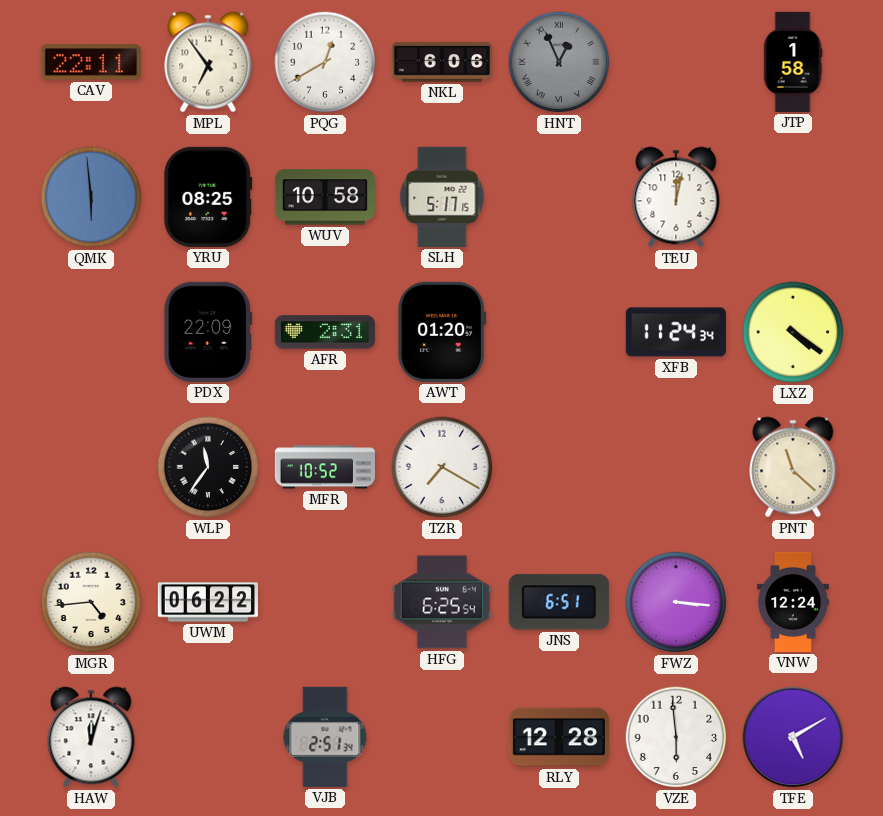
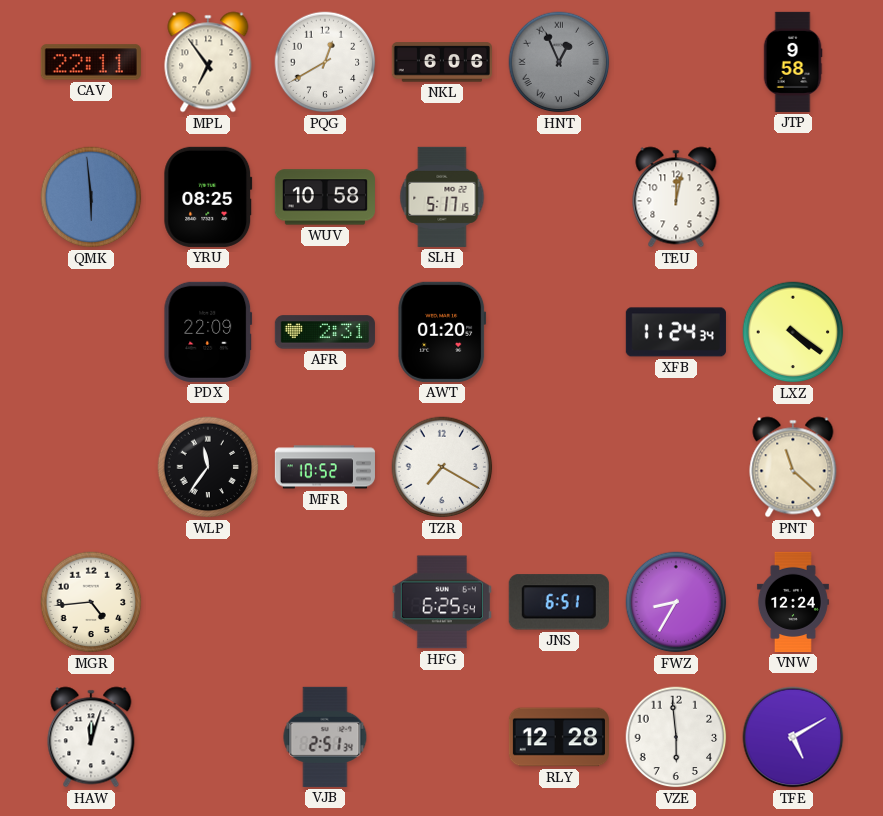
JTP: 1:58 -> 9:58 (793, 62)
UWM: 06:22 -> none (208, 602)
FWZ: 3:16 -> 8:35 (676, 602)
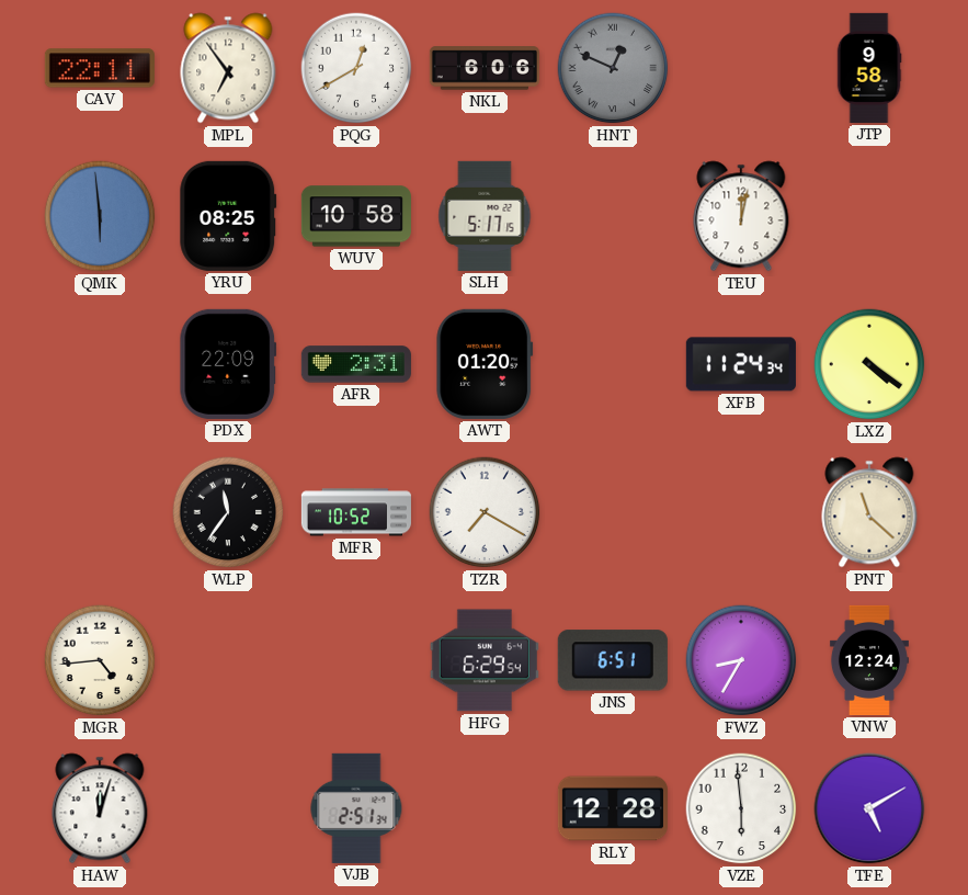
HNT: 12:56 -> 12:49 (613, 68)
HFG: 6:25 -> 6:29 (485, 660)
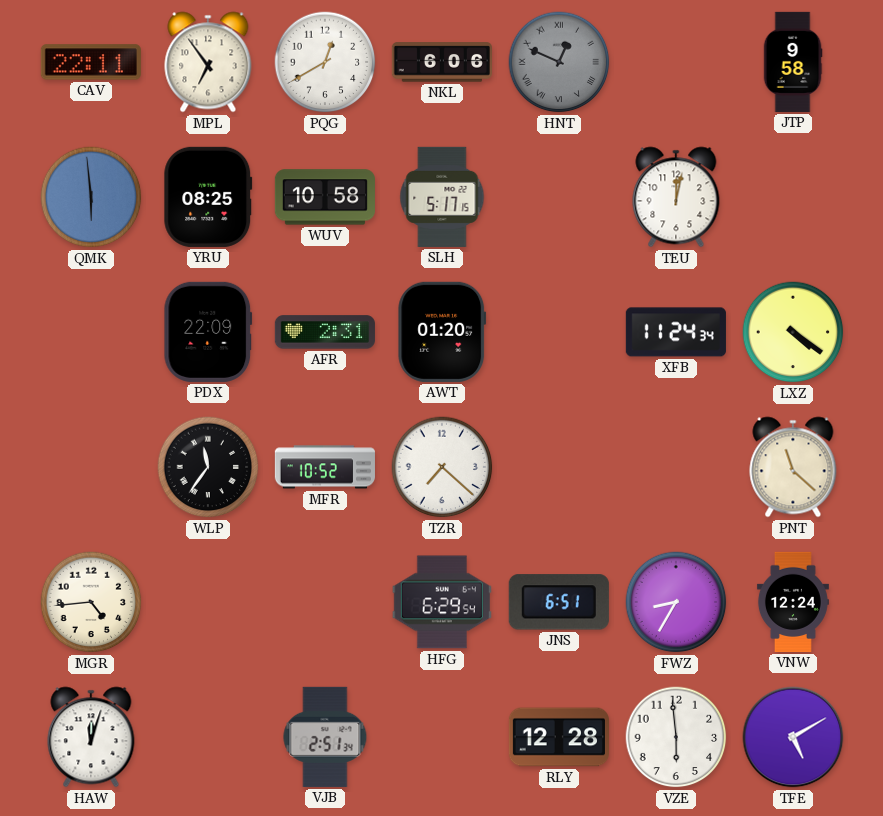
TZR: 7:20 -> 7:22 (442, 467)
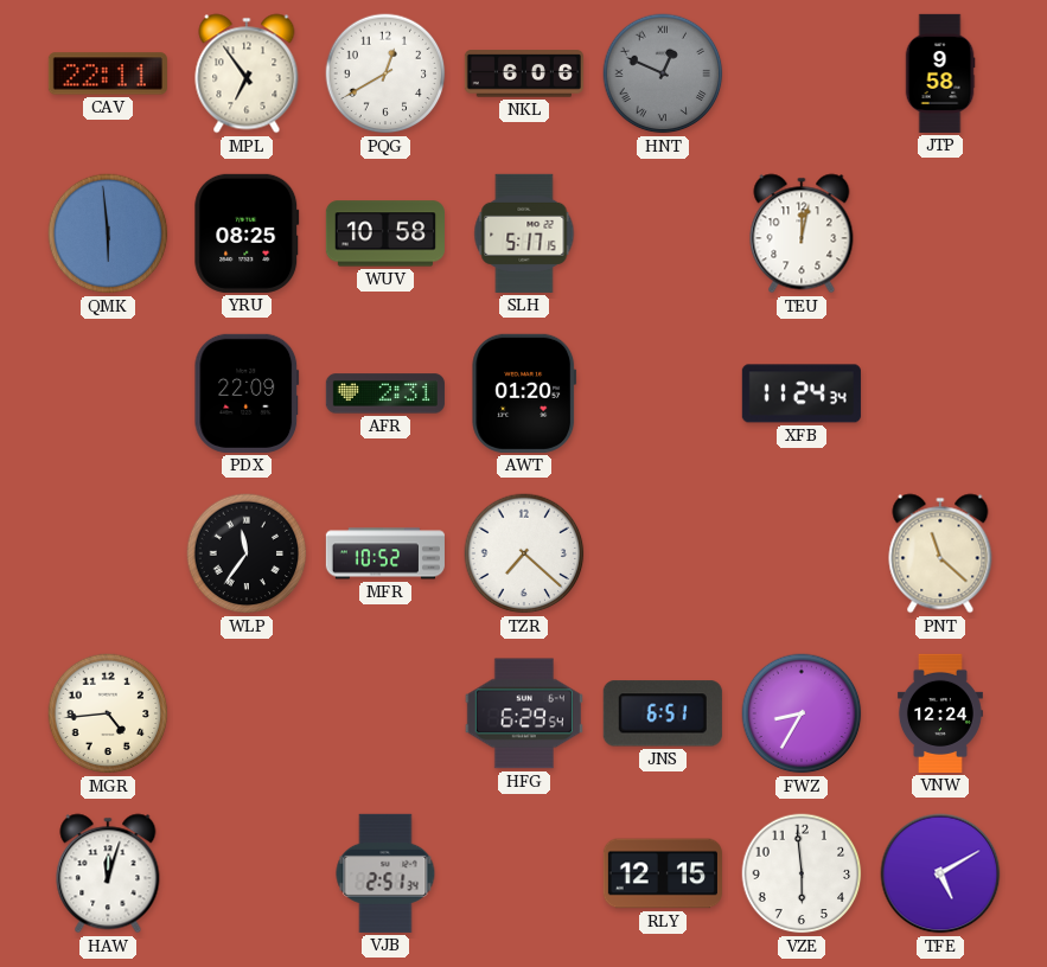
LXZ: 4:21 -> none (793, 332)
RLY: 12:28 -> 12:15 (663, 873)
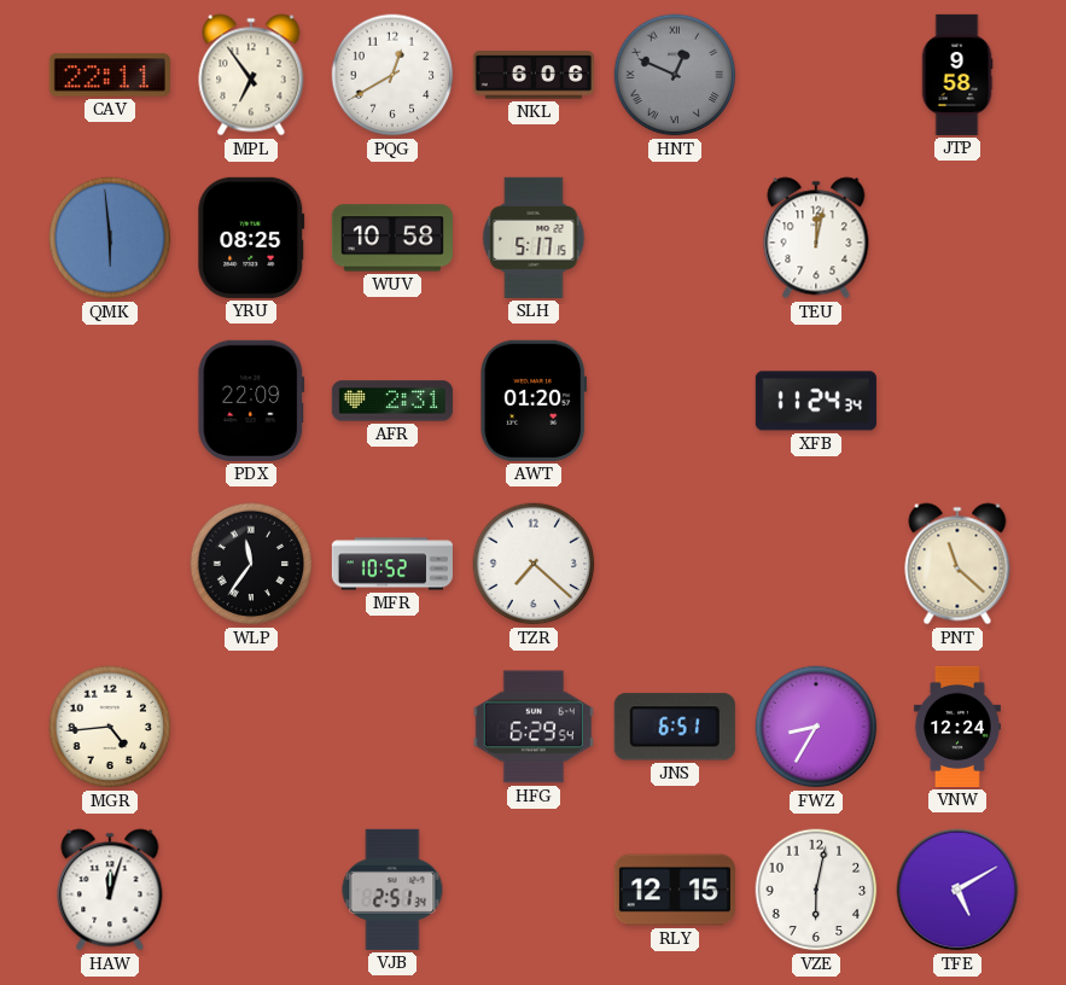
VZE: 5:59 -> 6:02 (816, 890)
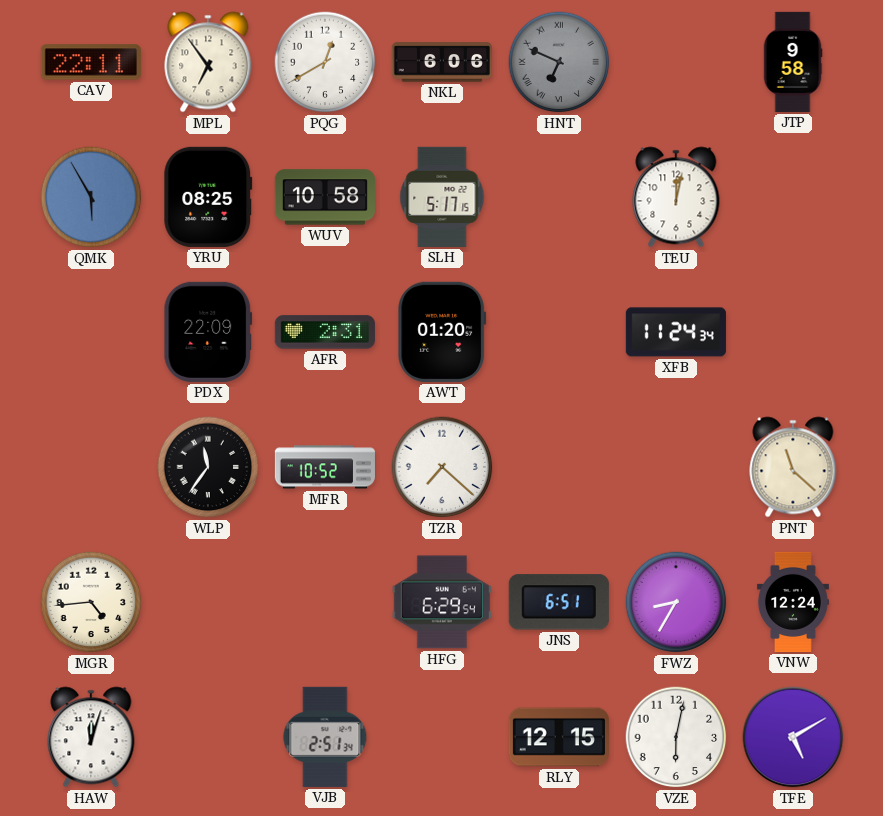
HNT: 12:49 -> 6:49 (559, 62)
QMK: 5:59 -> 5:55 (91, 197)
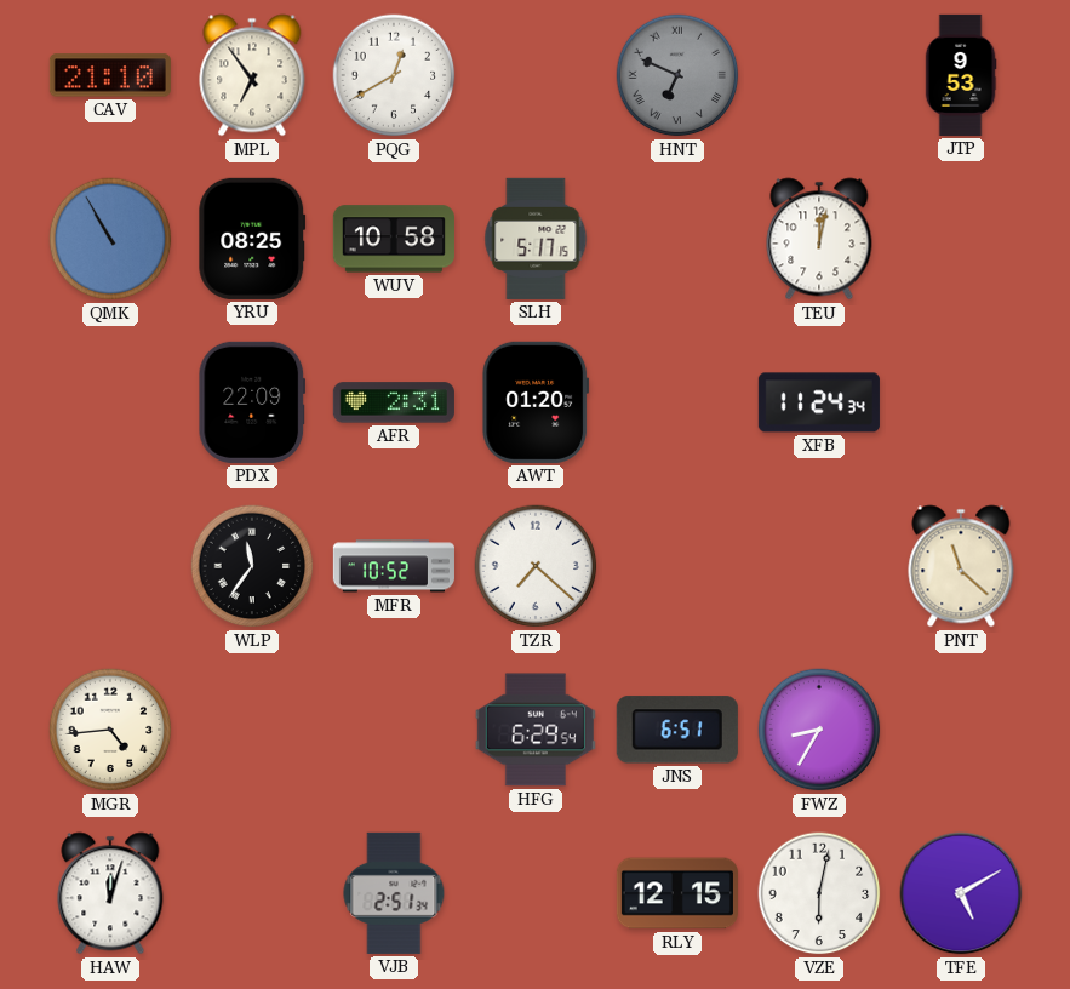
CAV: 22:11 -> 21:10 (110, 75)
NKL: 6:06 -> none (442, 62)
JTP: 9:58 -> 9:53 (961, 75)
QMK: 5:55 -> 10:55 (110, 239)
VNW: 12:24 -> none (793, 602)
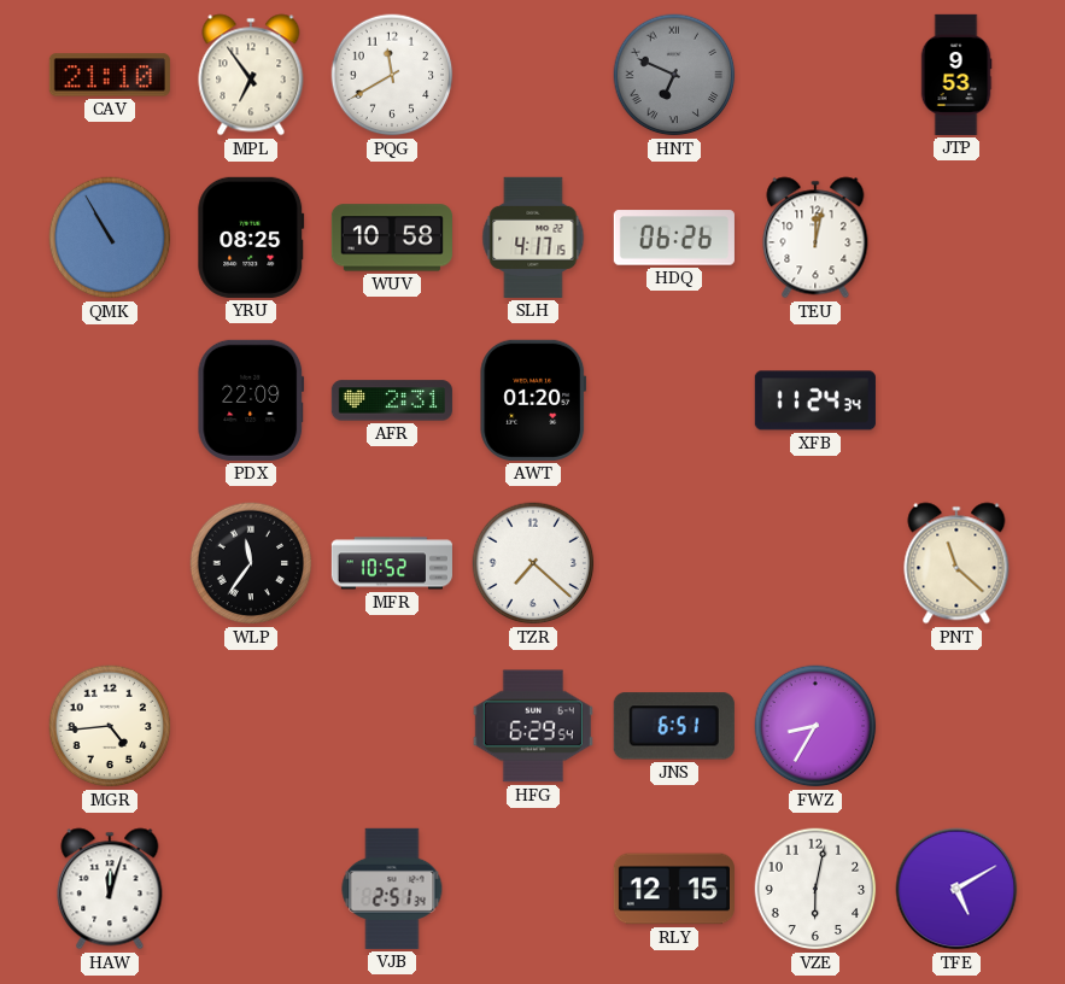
PQG: 12:40 -> 11:40 (392, 75)
SLH: 5:17 -> 4:17 (533, 238)
HDQ: none -> 06:26 (674, 238)
